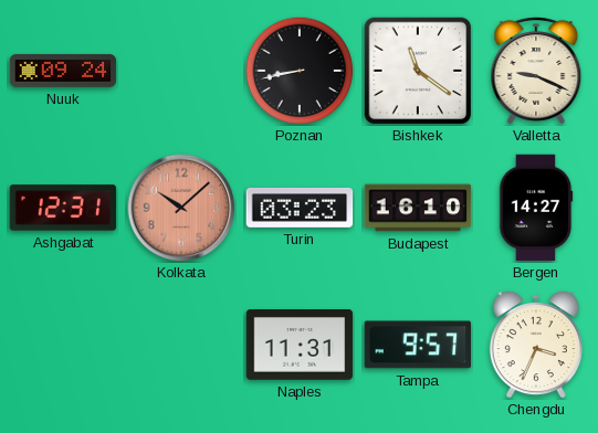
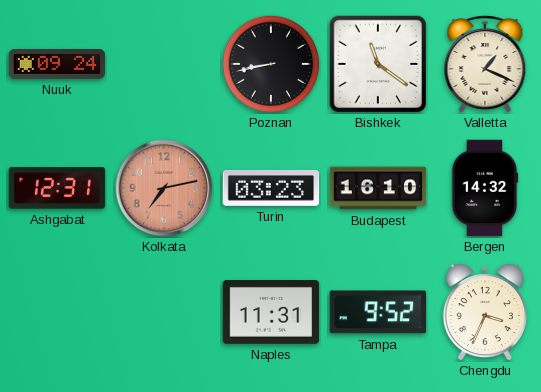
Valletta: 9:19 -> 1:19 (485, 64)
Kolkata: 10:08 -> 7:13 (164, 188)
Bergen: 14:27 -> 14:32 (485, 188)
Tampa: 9:57 -> 9:52 (378, 312)
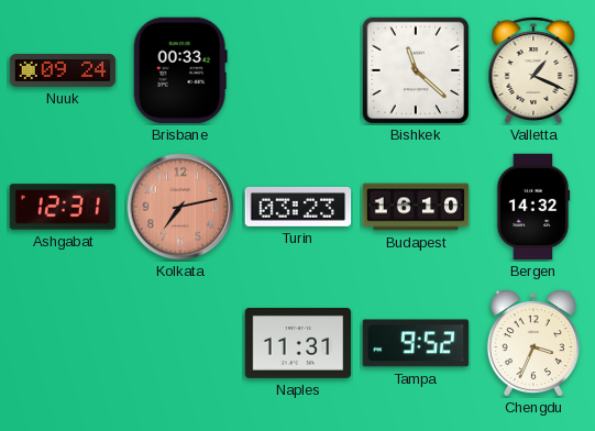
Brisbane: none -> 00:33 (180, 70)
Poznan: 8:43 -> none (271, 64)
Bishkek: 11:21 -> 11:22 (416, 70)
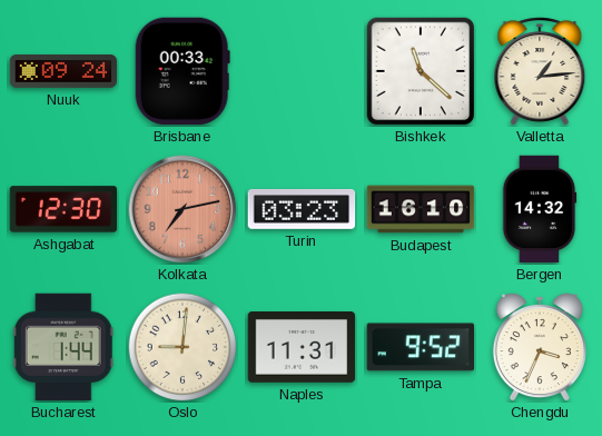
Valletta: 1:19 -> 1:14 (540, 71)
Ashgabat: 12:31 -> 12:30 (63, 209)
Bucharest: none -> 1:44 (63, 347)
Oslo: none -> 9:01 (182, 347)
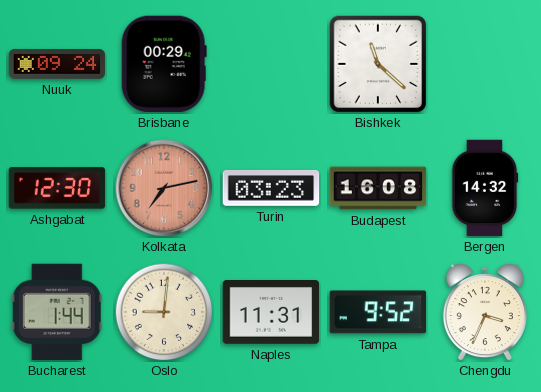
Brisbane: 00:33 -> 00:29 (164, 64)
Valletta: 1:14 -> none (540, 71)
Budapest: 16:10 -> 16:08 (378, 188)
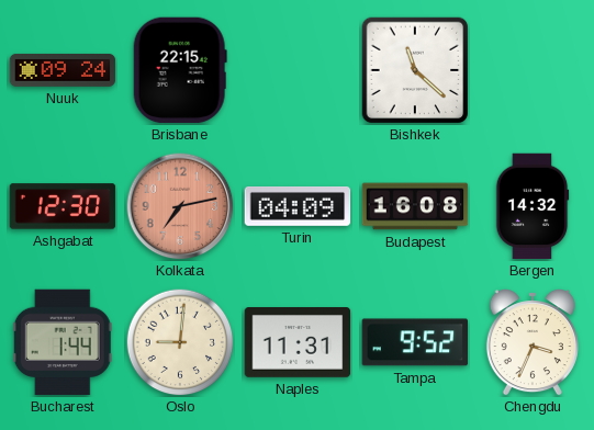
Brisbane: 00:29 -> 22:15 (180, 70)
Turin: 03:23 -> 04:09 (298, 206)
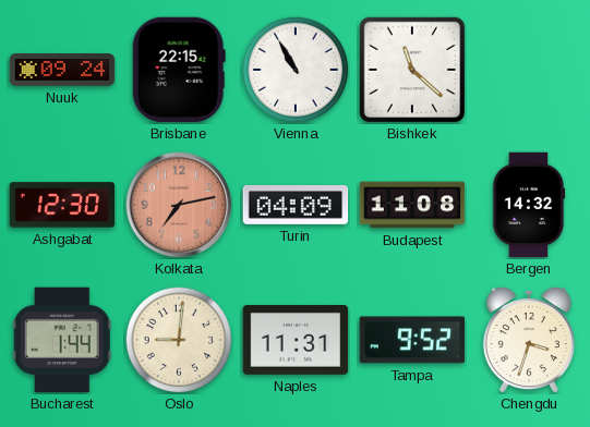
Vienna: none -> 10:55 (296, 70)
Budapest: 16:08 -> 11:08 (412, 205)
Chengdu: 3:34 -> 3:33 (529, 341)
